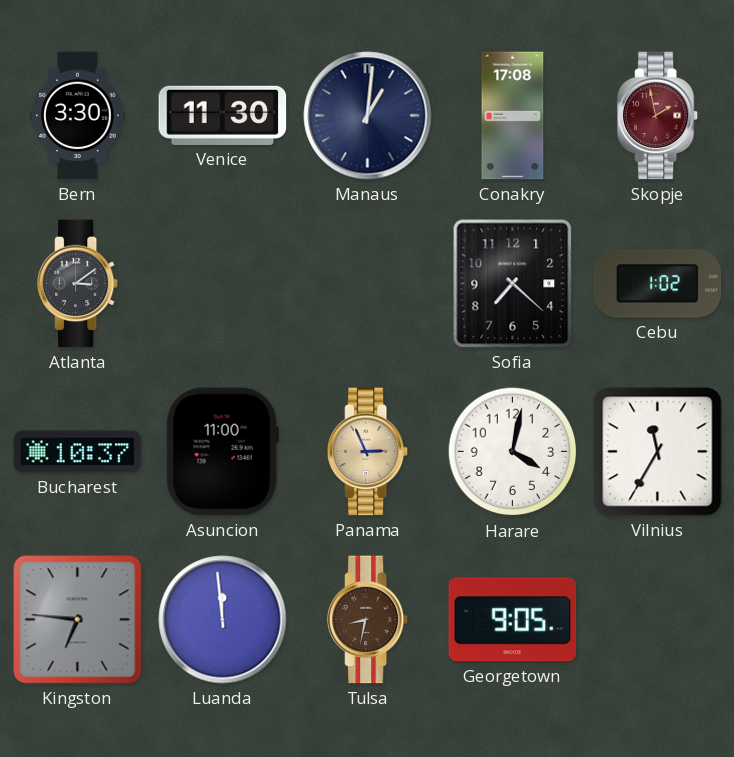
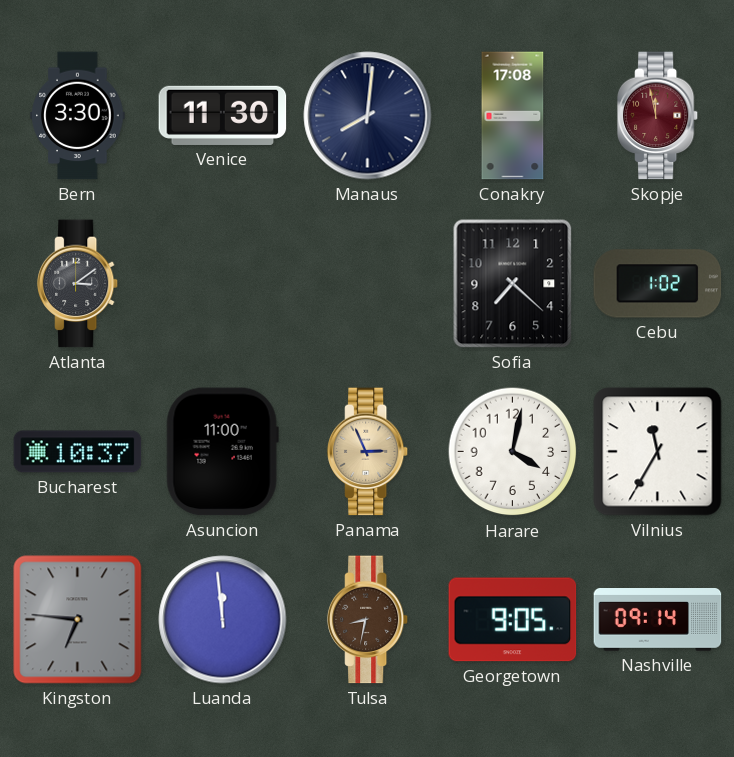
Manaus: 1:01 -> 8:01 (368, 116)
Skopje: 1:58 -> 11:58 (658, 116)
Nashville: none -> 09:14 (658, 620)
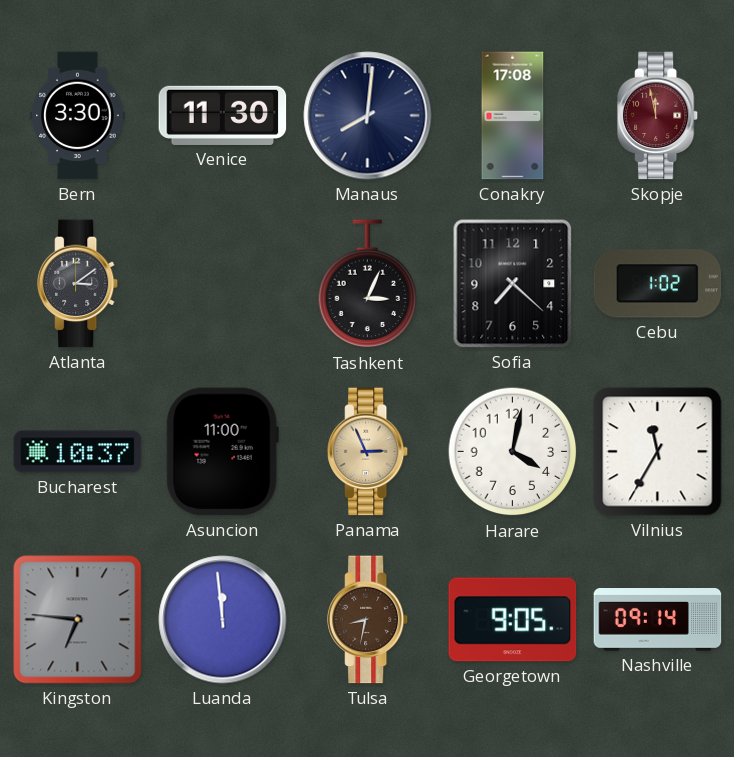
Tashkent: none -> 3:04 (368, 284)
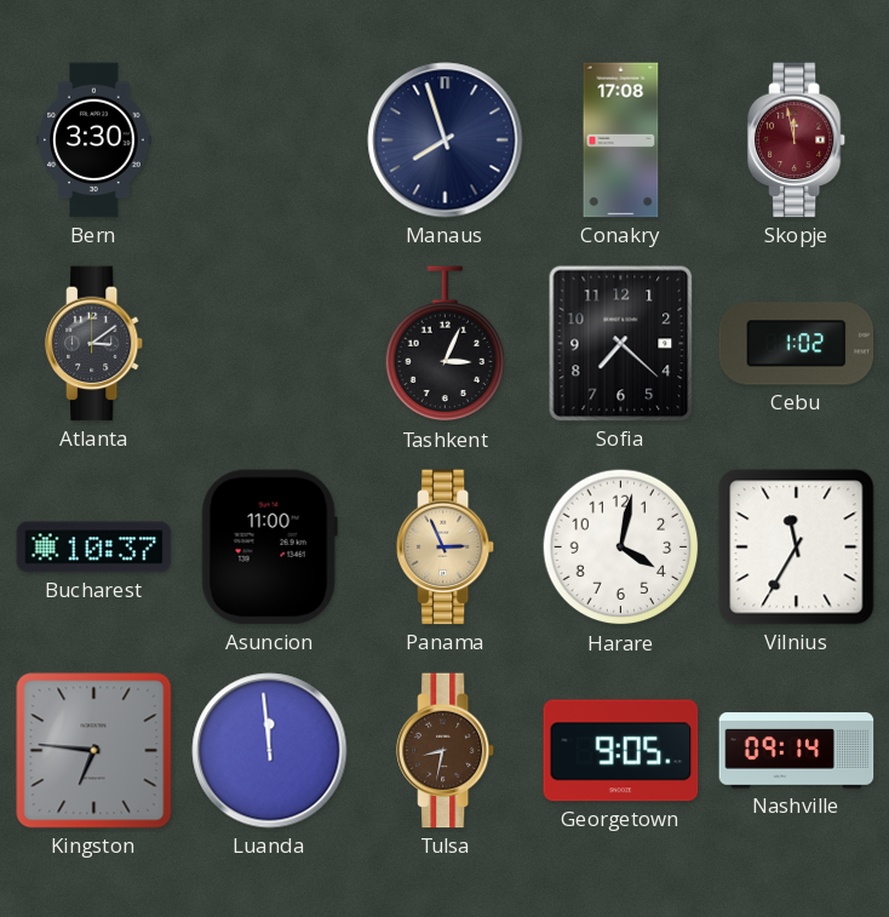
Venice: 11:30 -> none (223, 115)
Manaus: 8:01 -> 7:57 (446, 141)
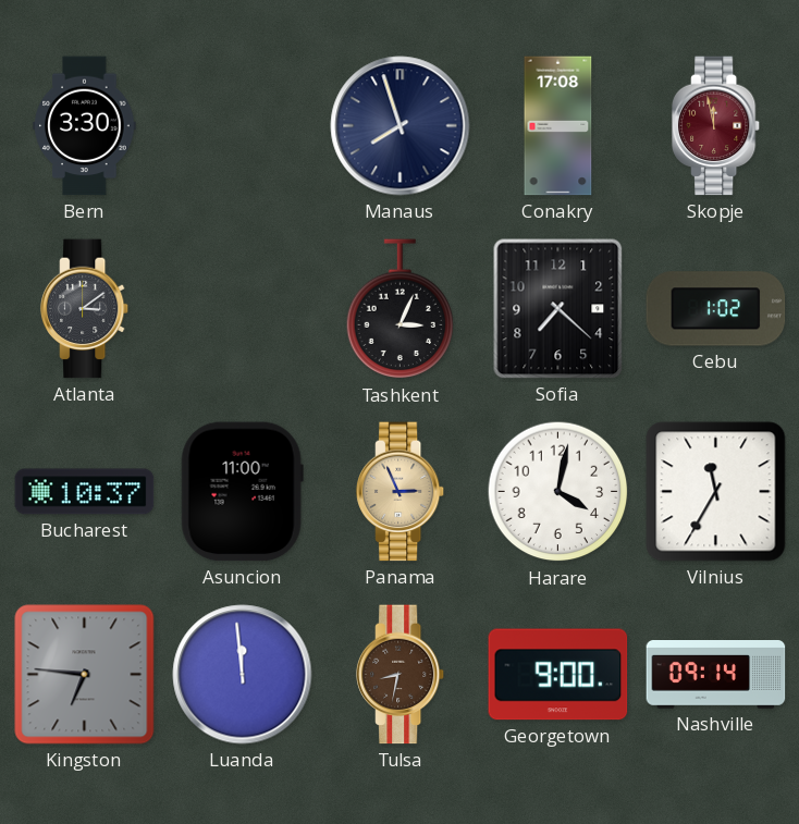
Georgetown: 9:05 -> 9:00 (558, 675)
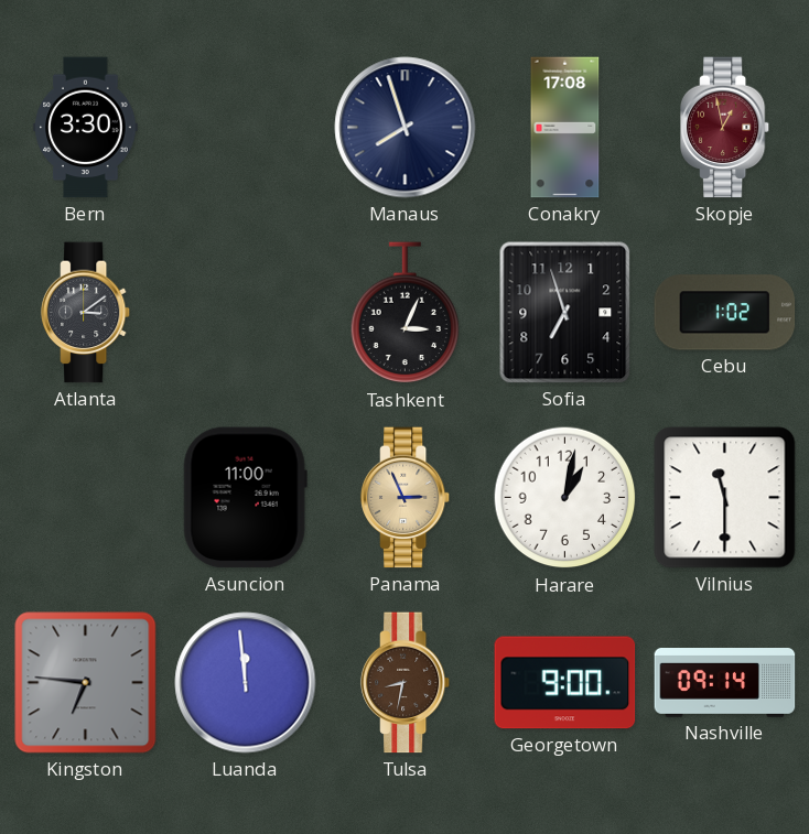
Skopje: 11:58 -> 12:58 (725, 128)
Sofia: 7:22 -> 6:57 (565, 313)
Bucharest: 10:37 -> none (85, 492)
Harare: 4:02 -> 1:02 (565, 498)
Vilnius: 11:35 -> 11:30 (725, 498)
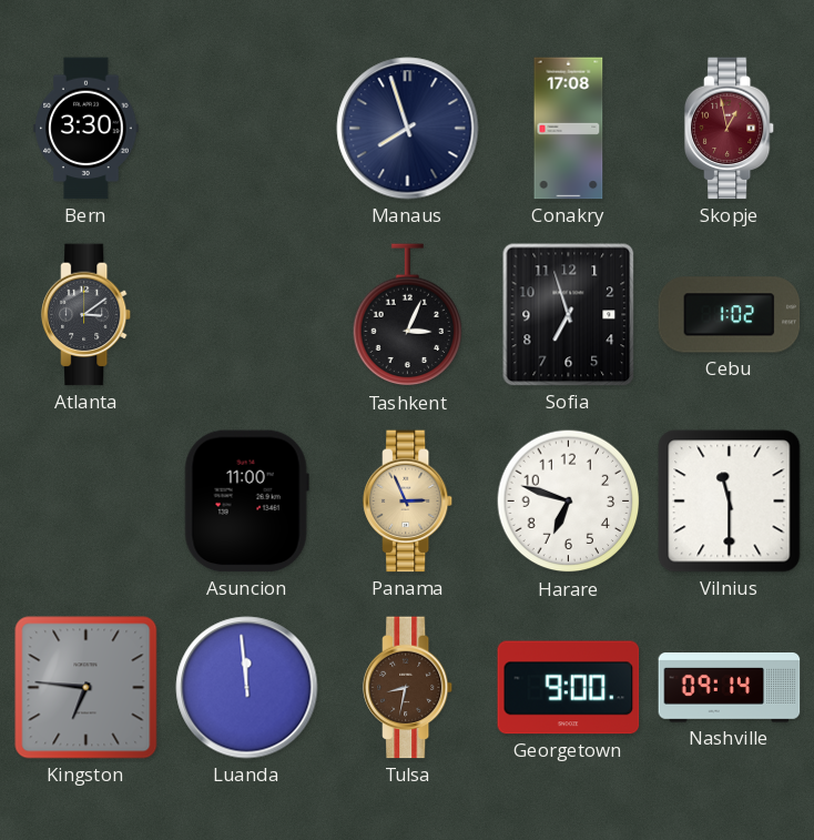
Harare: 1:02 -> 6:48 (569, 502)
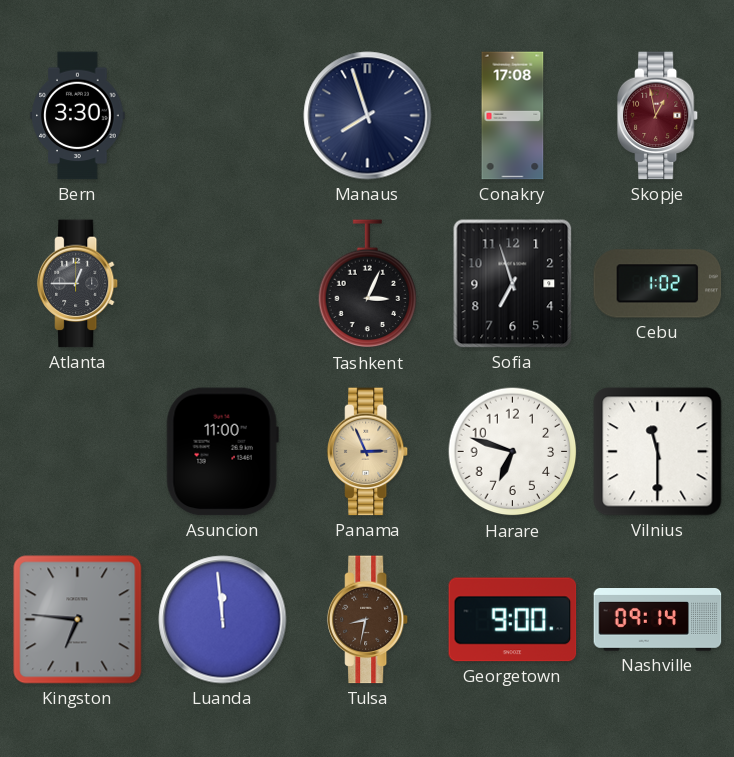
Atlanta: 3:09 -> 12:45 (78, 284)
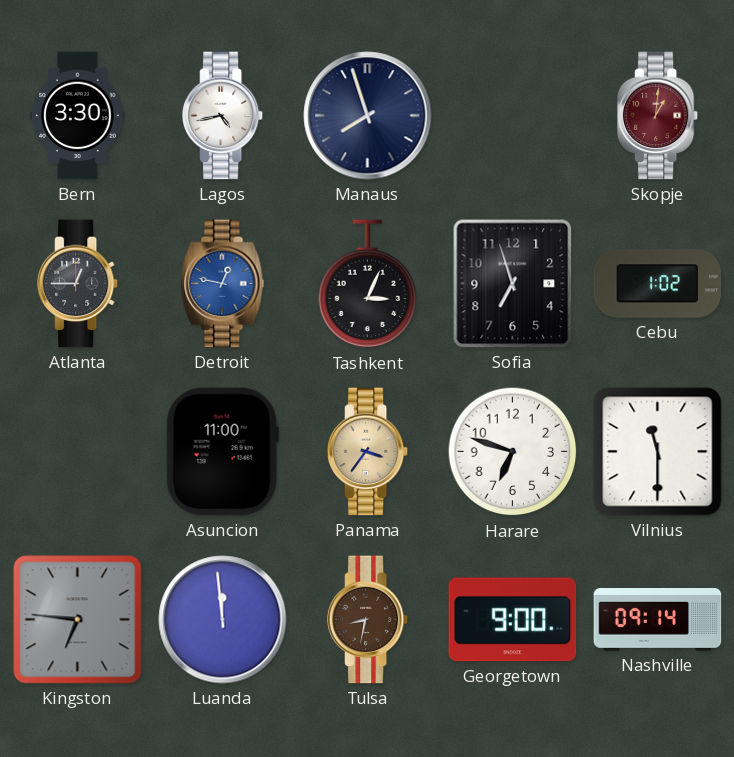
Lagos: none -> 4:43 (223, 116)
Conakry: 17:08 -> none (513, 116)
Skopje: 12:58 -> 1:01 (658, 116)
Detroit: none -> 12:47 (223, 284)
Panama: 2:56 -> 3:36 (368, 452)
